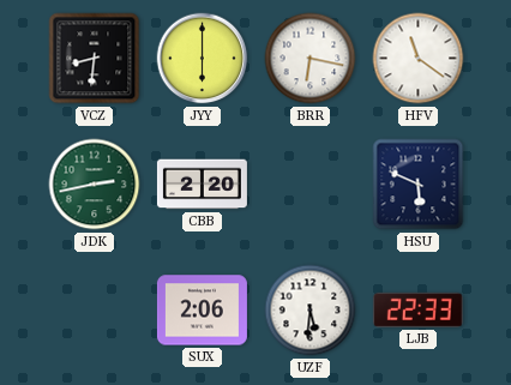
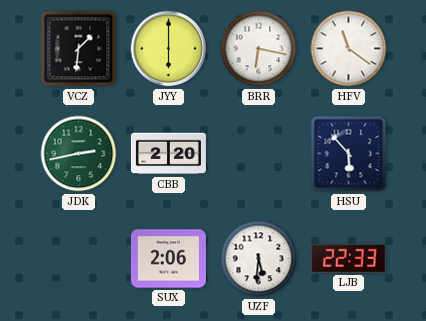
VCZ: 8:31 -> 1:31 (79, 49)
HSU: 5:49 -> 5:53 (349, 154)
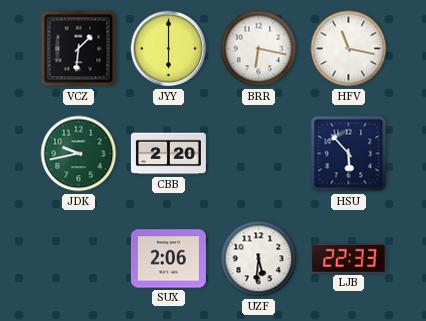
HFV: 11:21 -> 11:17 (349, 49)
JDK: 2:43 -> 9:43 (79, 154)
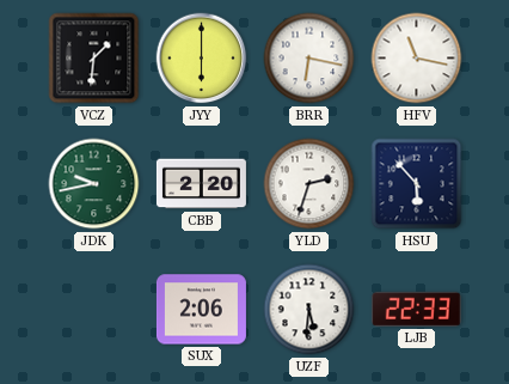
YLD: none -> 2:33 (309, 184)
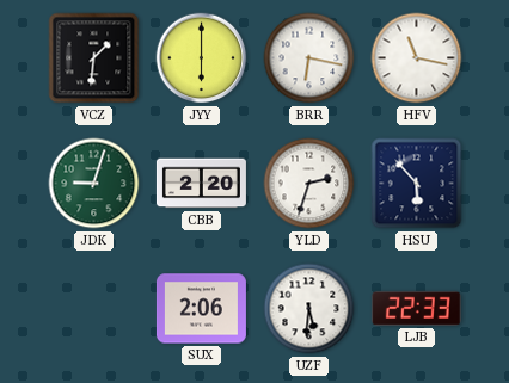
JDK: 9:43 -> 9:03 (94, 184)
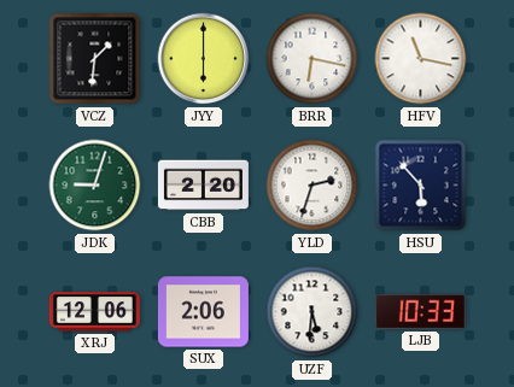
XRJ: none -> 12:06 (94, 312)
LJB: 22:33 -> 10:33 (420, 311)
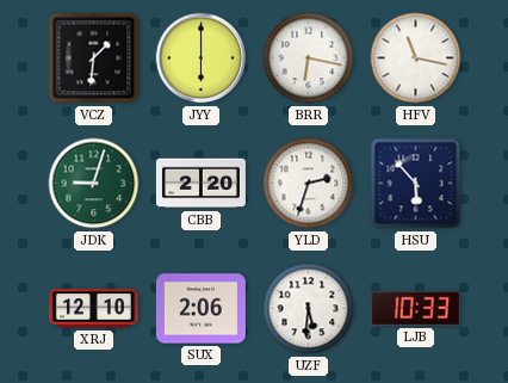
XRJ: 12:06 -> 12:10 (93, 309)
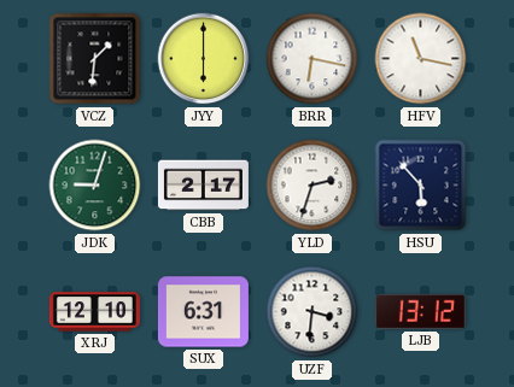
CBB: 2:20 -> 2:17 (203, 186)
SUX: 2:06 -> 6:31 (203, 312)
UZF: 5:31 -> 3:31 (313, 312)
LJB: 10:33 -> 13:12 (420, 311)
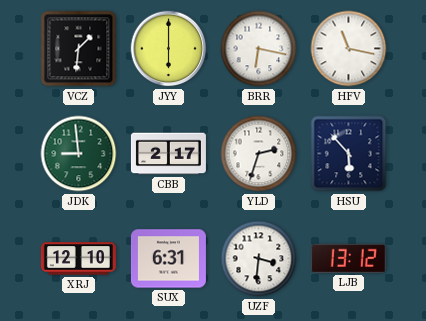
JDK: 9:03 -> 8:59 (79, 154)
